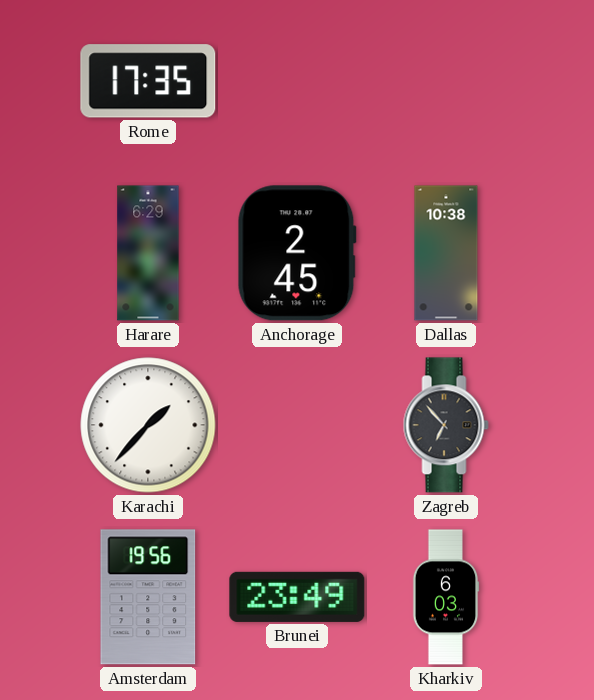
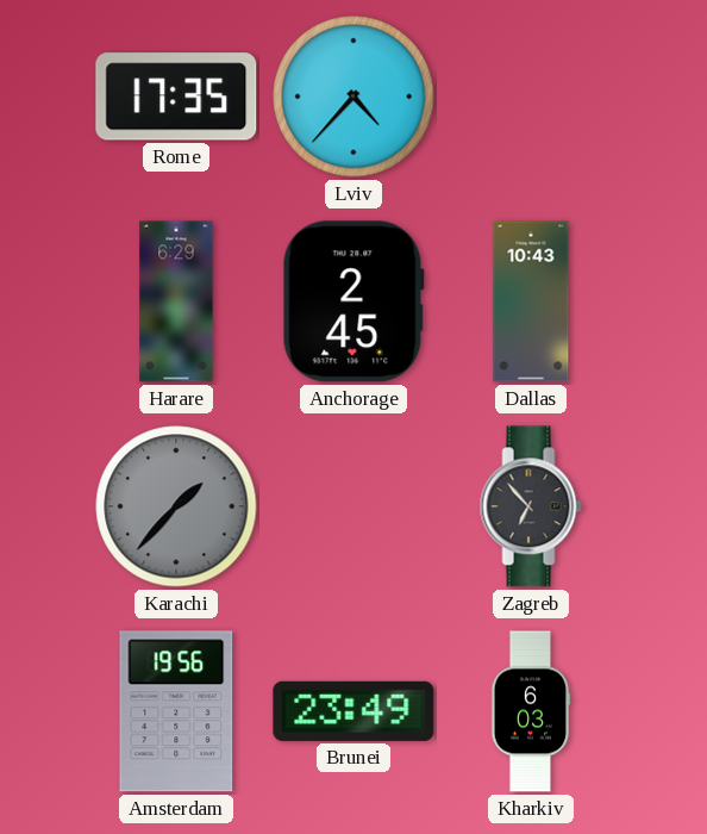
Lviv: none -> 4:37 (353, 97)
Dallas: 10:38 -> 10:43 (531, 301)
Karachi dial: white -> grey (176, 506)
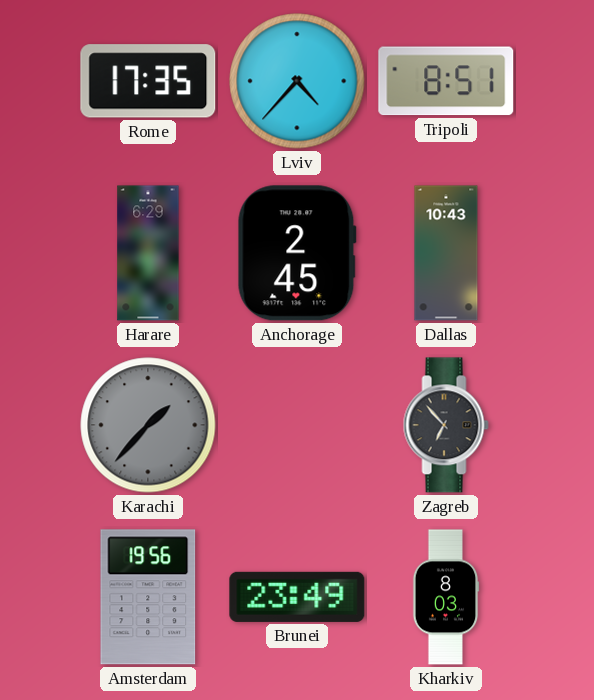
Tripoli: none -> 8:51 (446, 81)
Kharkiv: 6:03 -> 8:03 (446, 597)
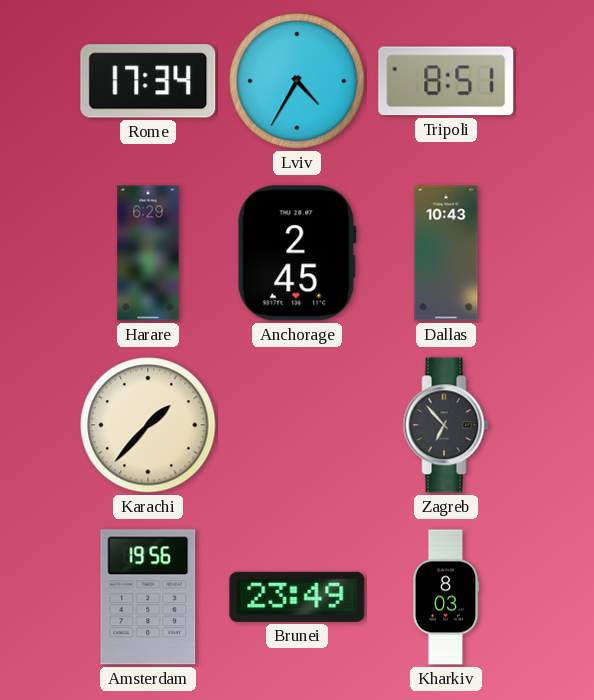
Rome: 17:35 -> 17:34 (148, 81)
Lviv: 4:37 -> 4:35 (297, 81)
Karachi dial: grey -> cream (148, 425)
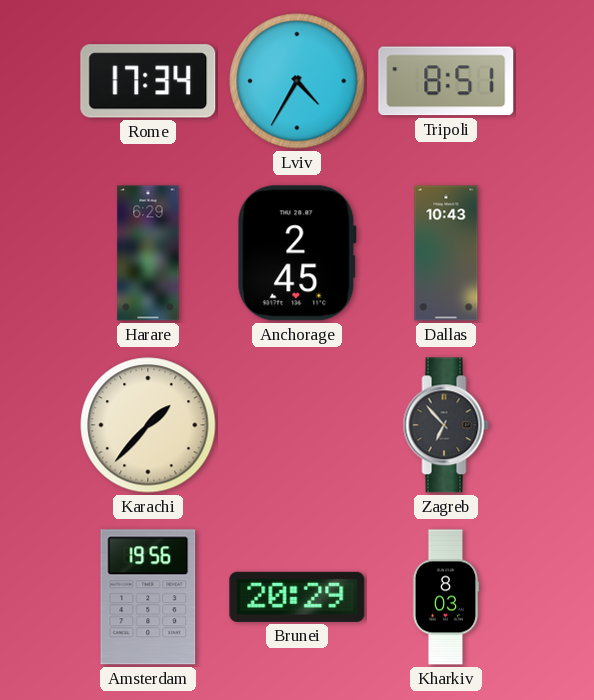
Brunei: 23:49 -> 20:29 (297, 597)
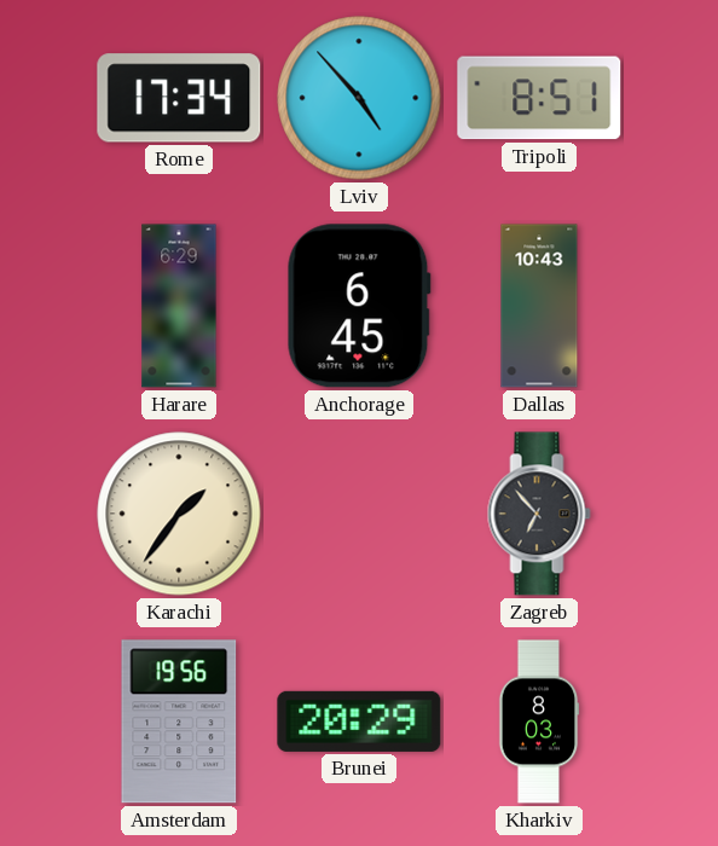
Lviv: 4:35 -> 4:53 (359, 98)
Anchorage: 2:45 -> 6:45 (359, 306)
Karachi: 1:37 -> 1:36 (179, 514)
